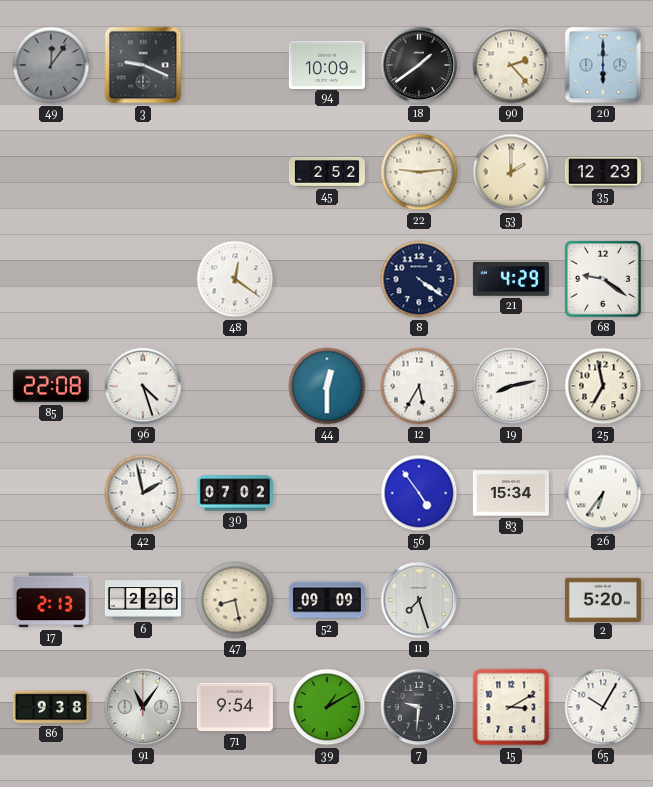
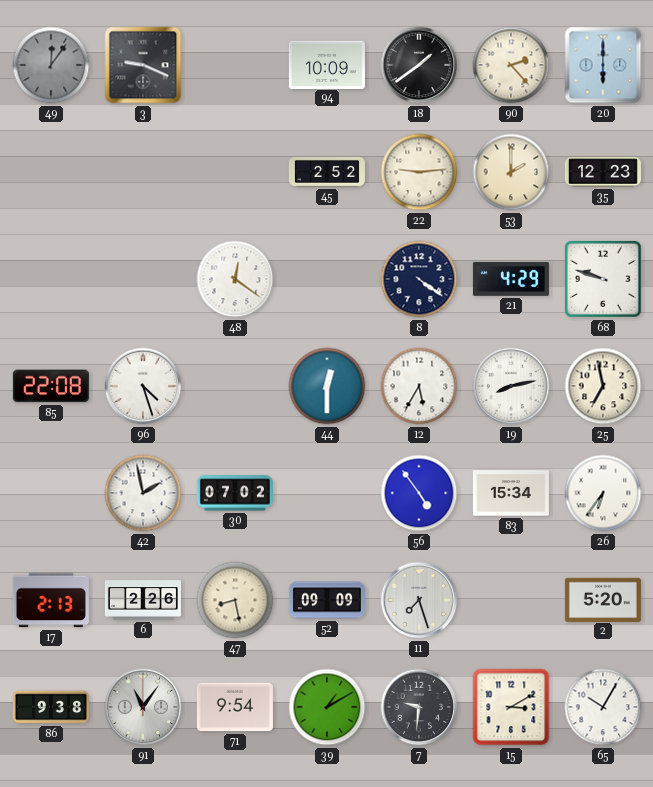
68: 9:21 -> 9:48 (603, 279)
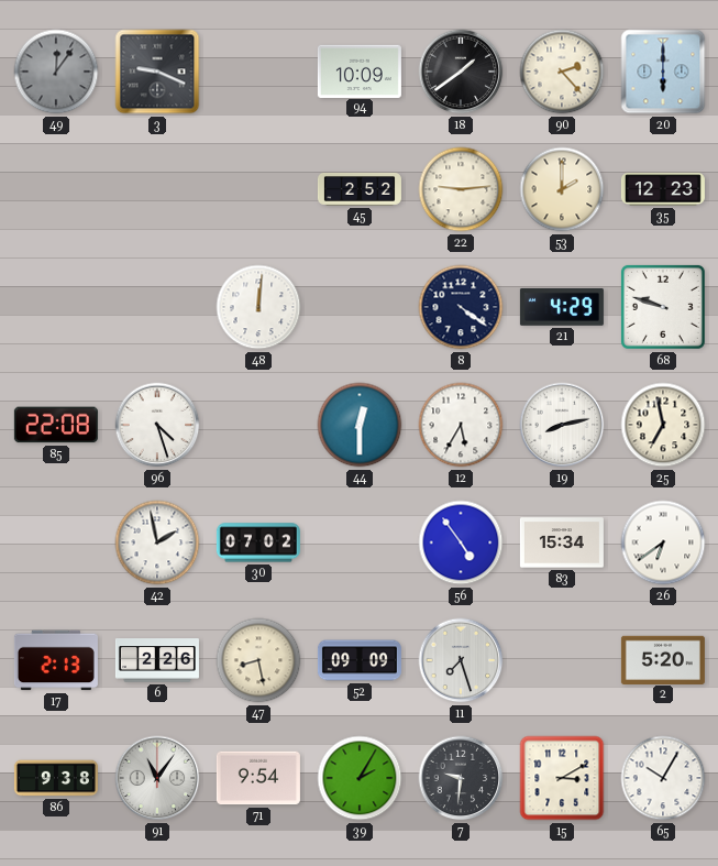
48: 12:21 -> 12:01 (258, 307)
26: 6:36 -> 6:39 (663, 542)
39: 1:10 -> 2:05 (360, 778)
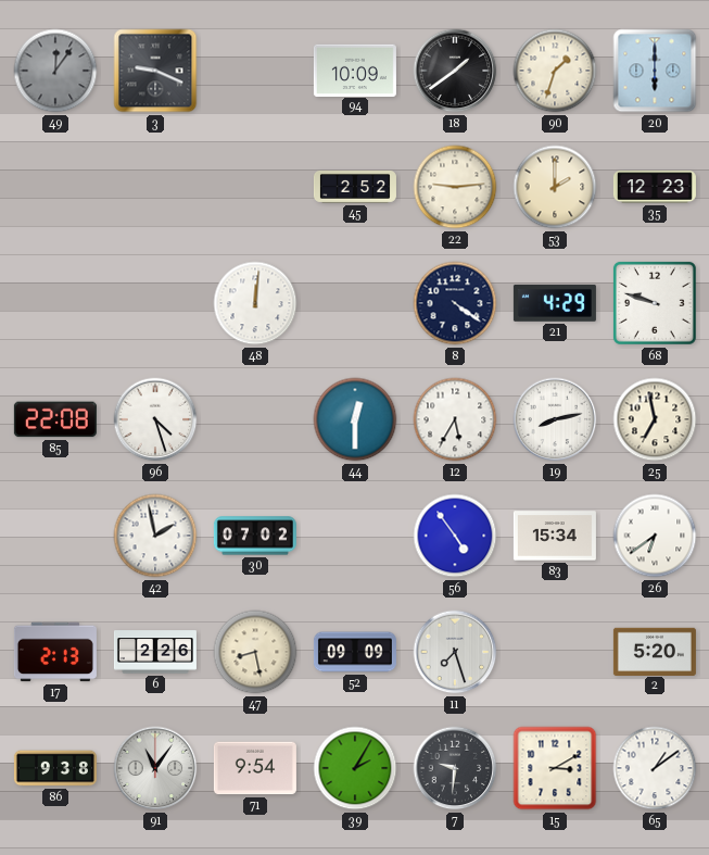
90: 2:23 -> 1:33 (555, 71)
65: 10:05 -> 1:09 (655, 768)
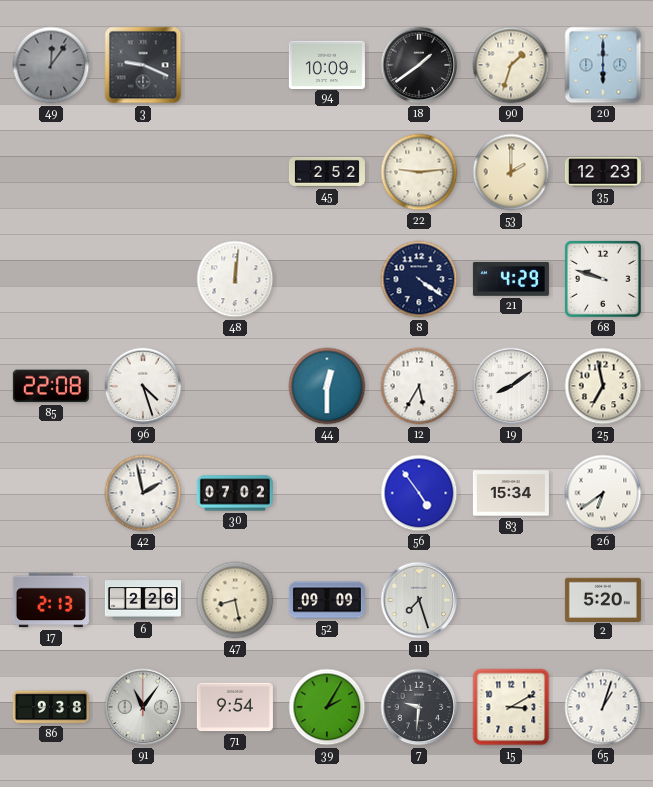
19: 8:13 -> 8:09 (511, 386)
65: 1:09 -> 1:03 (603, 707)
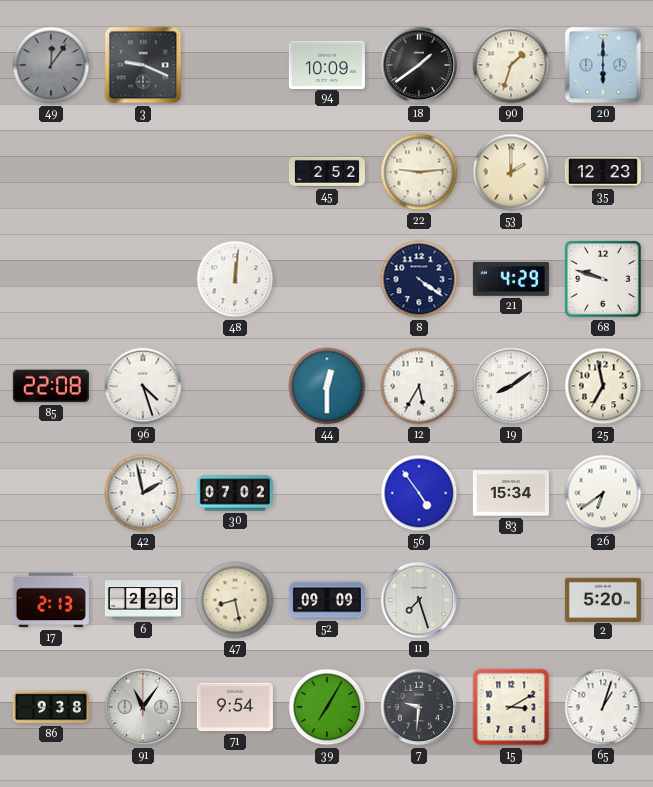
39: 2:05 -> 7:05 (327, 707)
